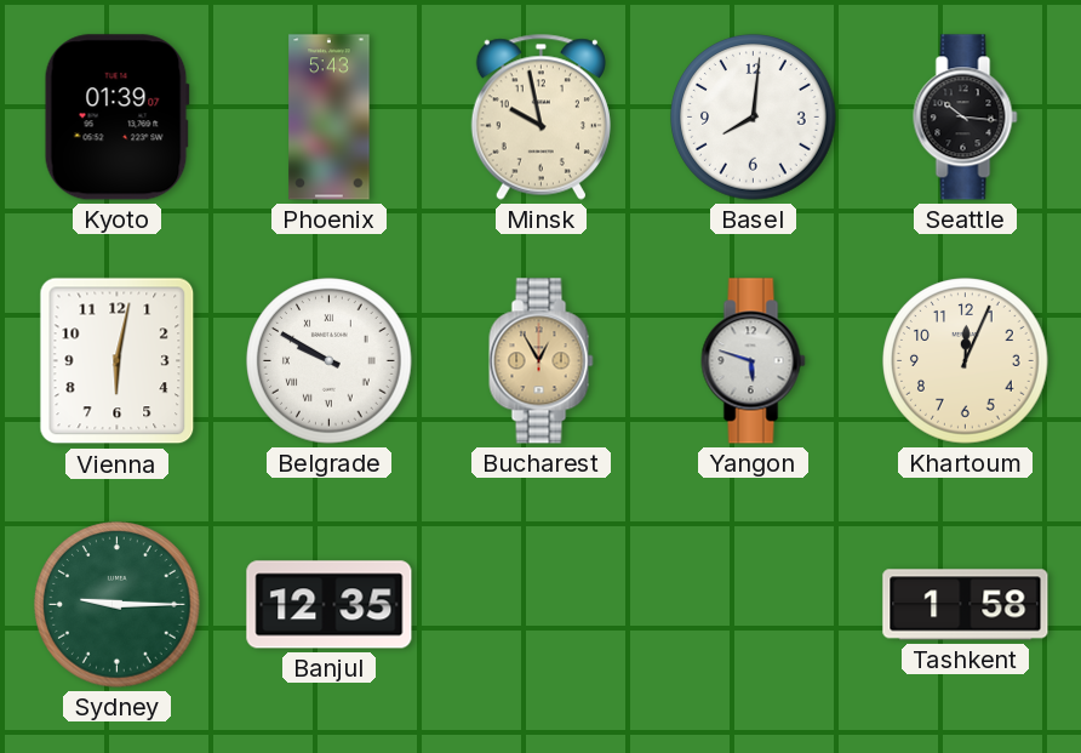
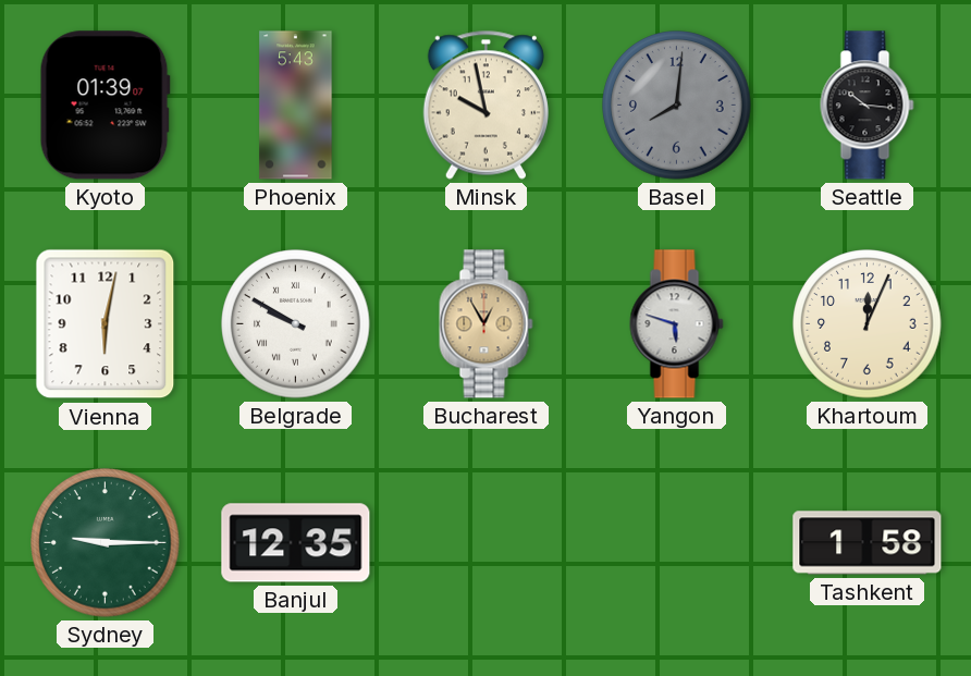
Basel dial: white -> grey (677, 106)
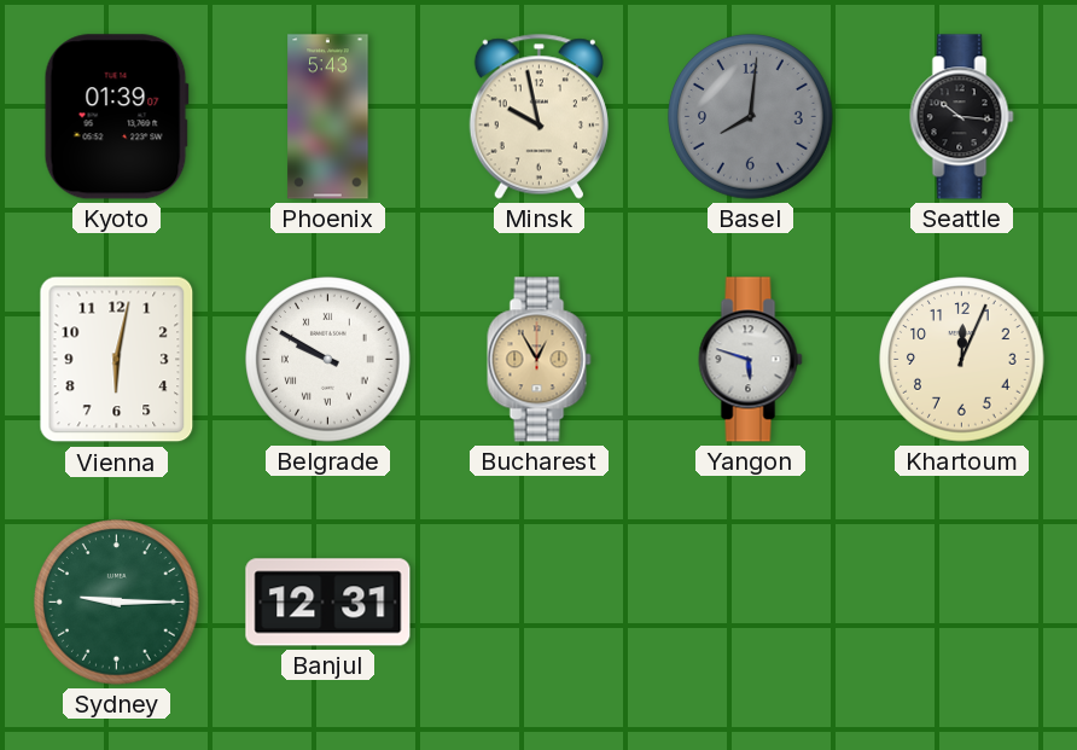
Banjul: 12:35 -> 12:31 (328, 603)
Tashkent: 1:58 -> none (868, 543)
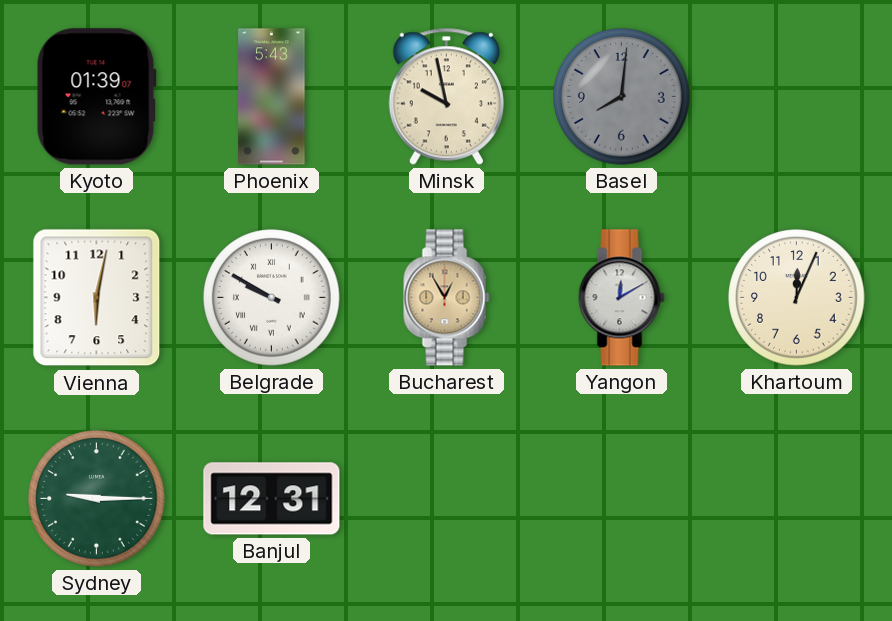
Seattle: 10:16 -> none (962, 117)
Yangon: 5:48 -> 12:10 (622, 298)
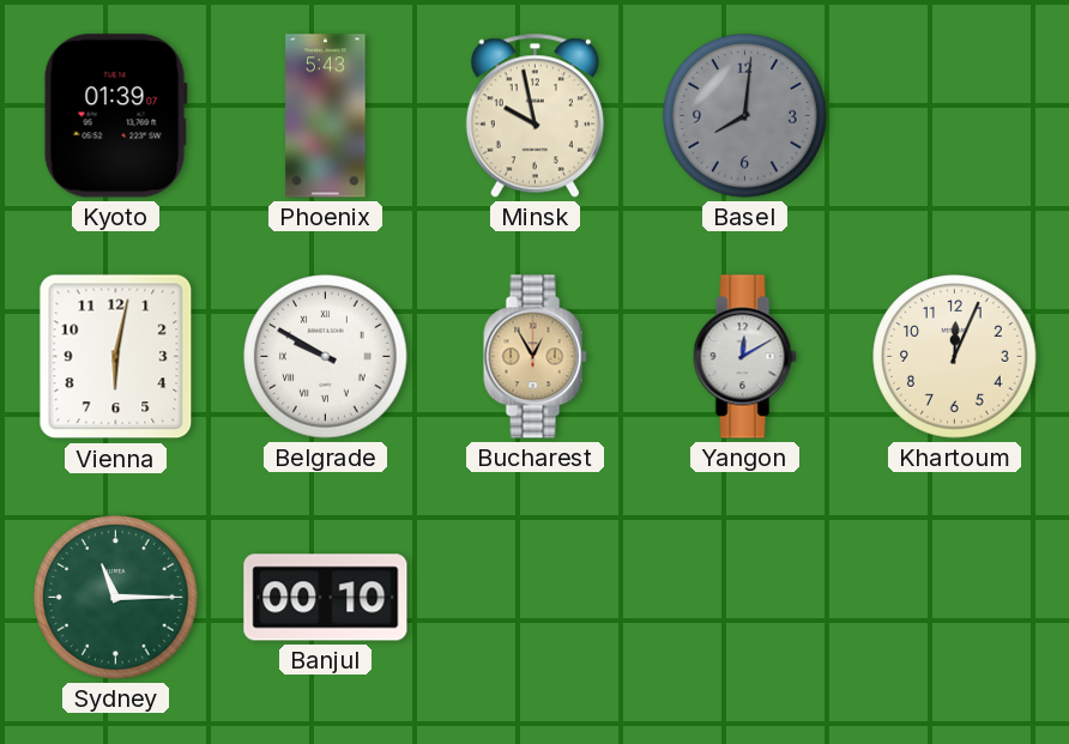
Sydney: 9:15 -> 11:15 (116, 598)
Banjul: 12:31 -> 00:10 (326, 598)
